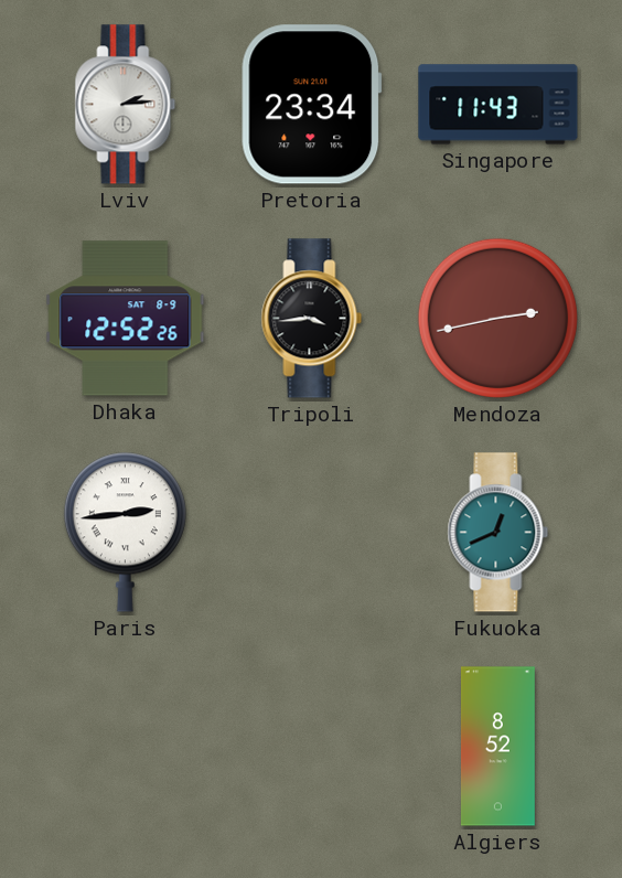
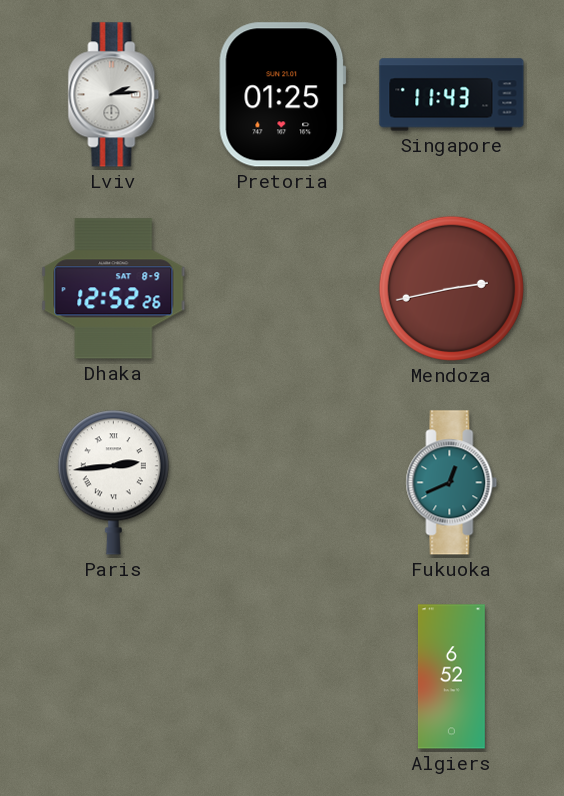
Pretoria: 23:34 -> 01:25 (283, 95)
Tripoli: 3:44 -> none (312, 319)
Algiers: 8:52 -> 6:52 (451, 677)
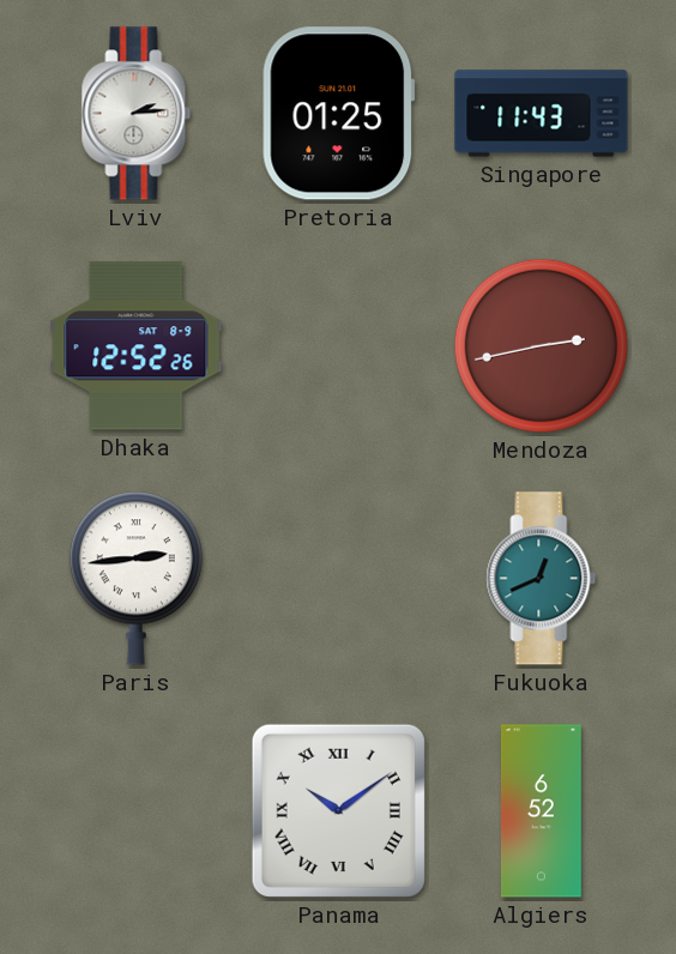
Panama: none -> 10:09 (338, 810)
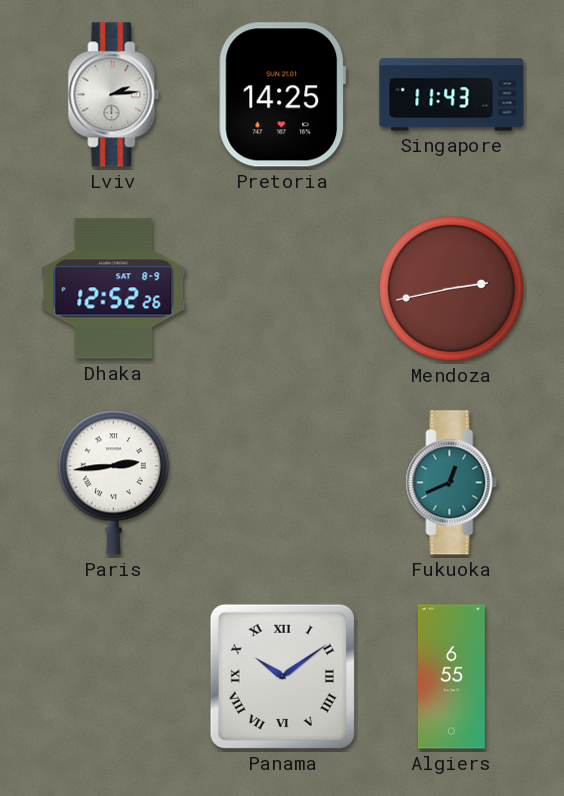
Pretoria: 01:25 -> 14:25 (283, 95)
Algiers: 6:52 -> 6:55 (451, 677)
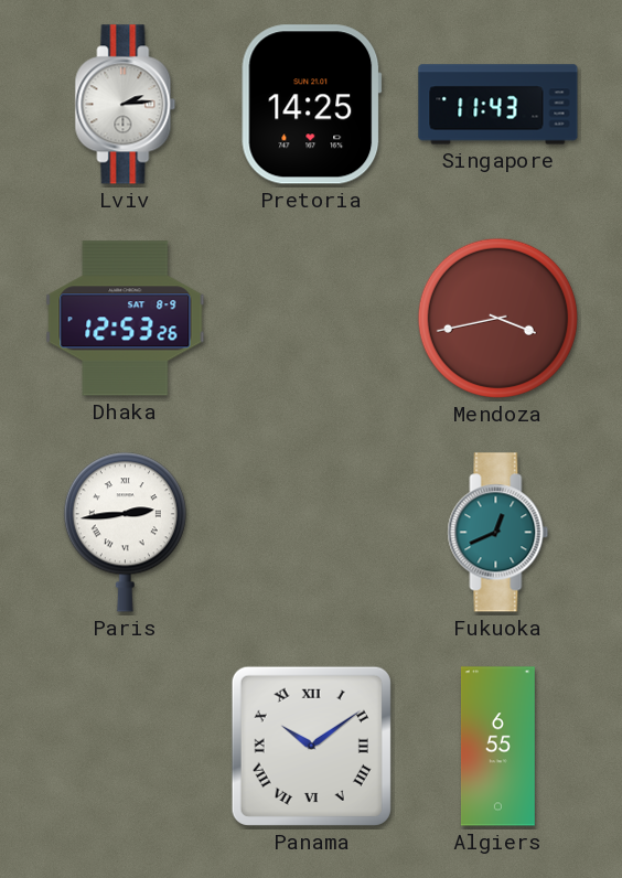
Dhaka: 12:52 -> 12:53 (126, 319)
Mendoza: 2:43 -> 3:43 (497, 318)
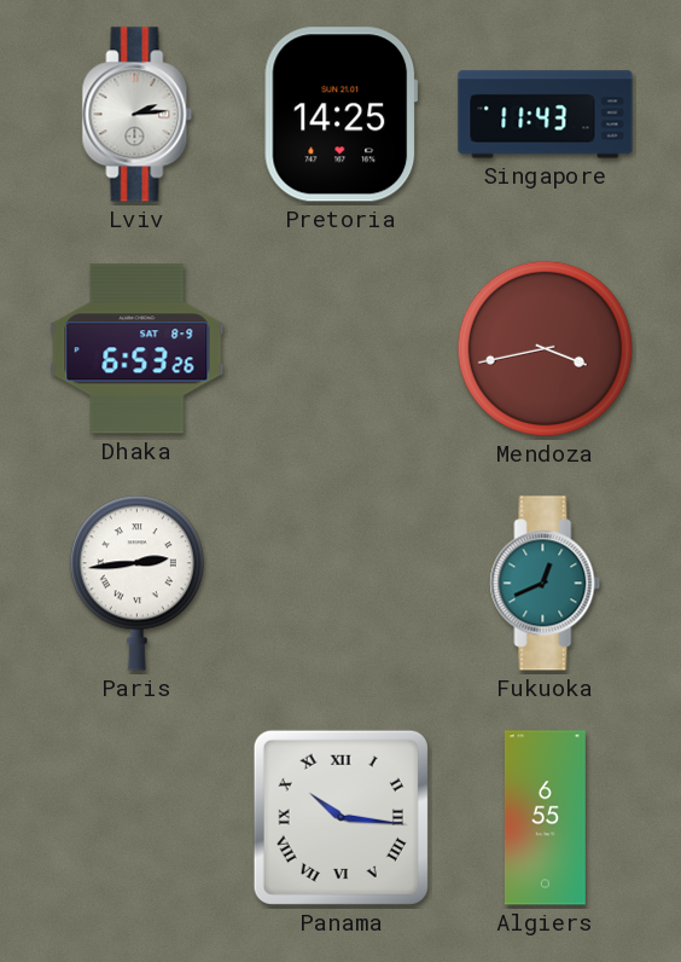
Dhaka: 12:53 -> 6:53 (138, 349)
Panama: 10:09 -> 10:16 (340, 817)
